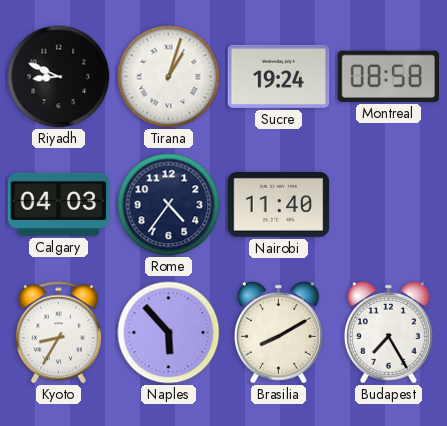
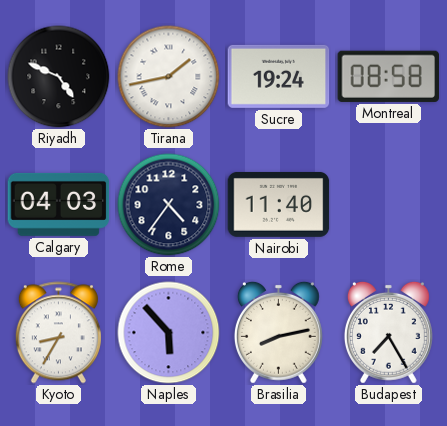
Riyadh: 8:49 -> 4:49 (59, 77)
Tirana: 1:03 -> 1:43 (169, 77)
Brasilia: 8:10 -> 8:13 (278, 332)
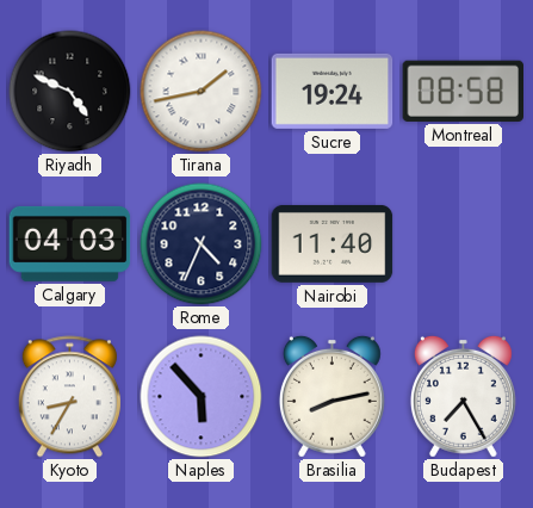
Rome: 4:36 -> 4:34 (202, 244)
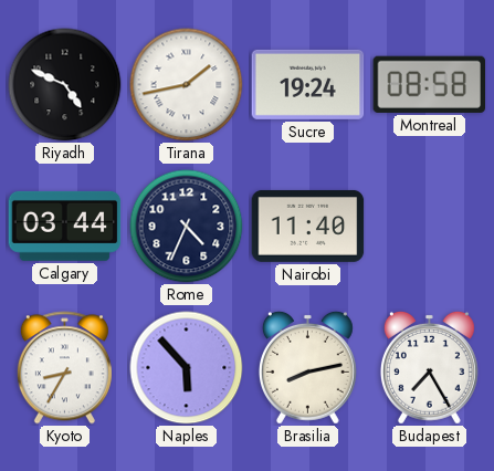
Calgary: 04:03 -> 03:44 (65, 226)
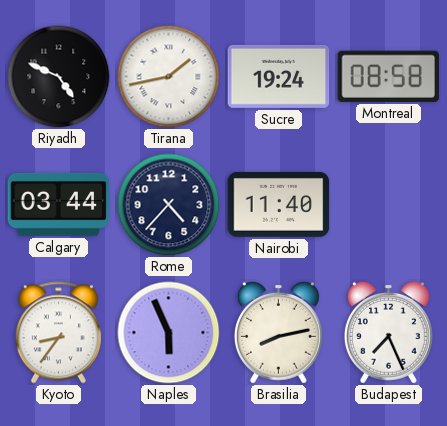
Rome: 4:34 -> 4:37 (169, 205)
Kyoto: 8:35 -> 8:36 (58, 333)
Naples: 5:53 -> 5:56 (169, 333)
Budapest: 7:25 -> 7:26 (388, 332)
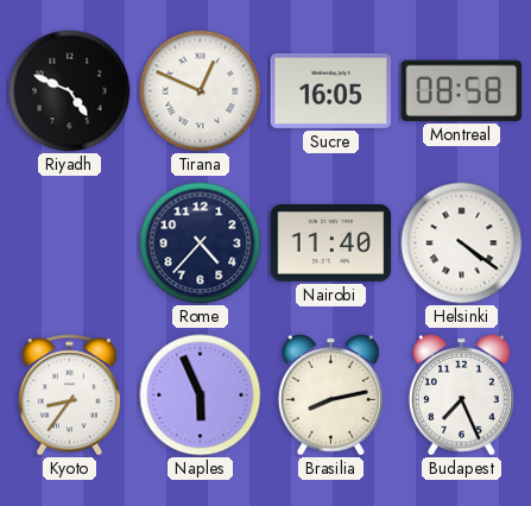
Tirana: 1:43 -> 12:49 (201, 91)
Sucre: 19:24 -> 16:05 (331, 90)
Calgary: 03:44 -> none (59, 204)
Helsinki: none -> 4:21 (462, 243)
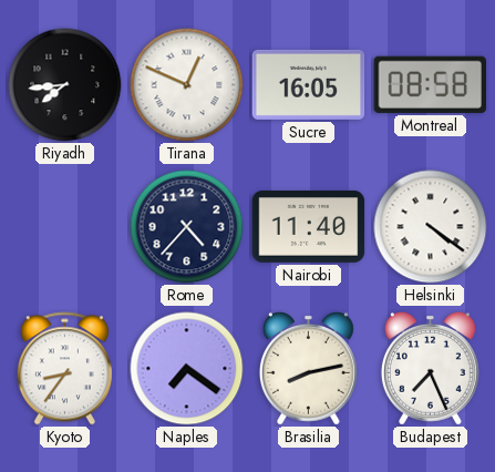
Riyadh: 4:49 -> 7:44 (65, 85)
Naples: 5:56 -> 7:21 (187, 369)
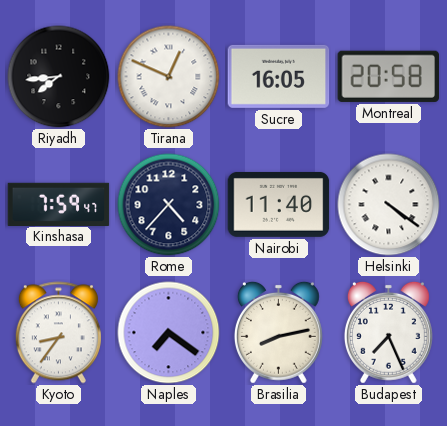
Montreal: 08:58 -> 20:58 (388, 76)
Kinshasa: none -> 7:59 (59, 204)
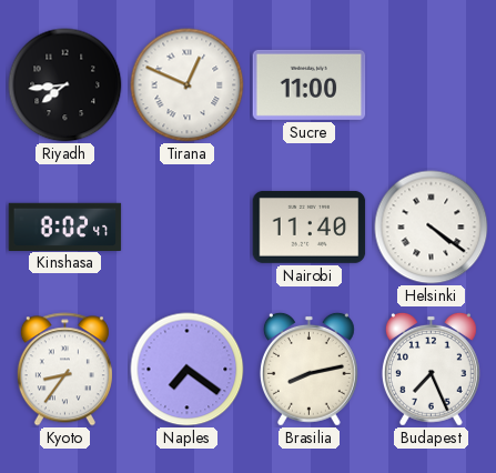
Sucre: 16:05 -> 11:00 (310, 84)
Montreal: 20:58 -> none (388, 76)
Kinshasa: 7:59 -> 8:02 (65, 227)
Rome: 4:37 -> none (169, 205)
